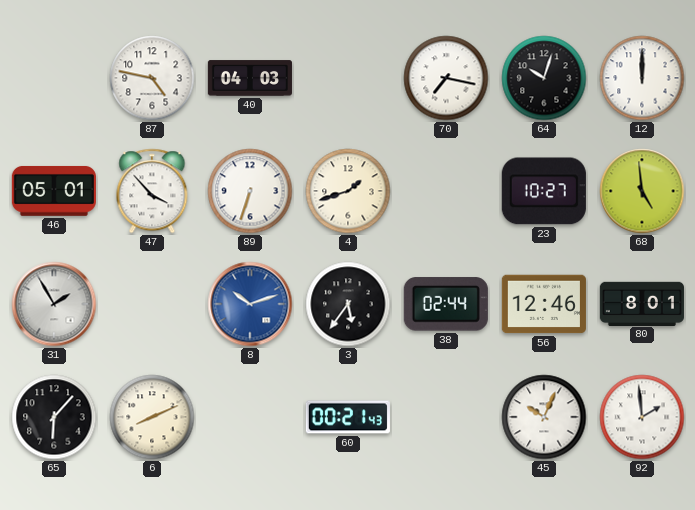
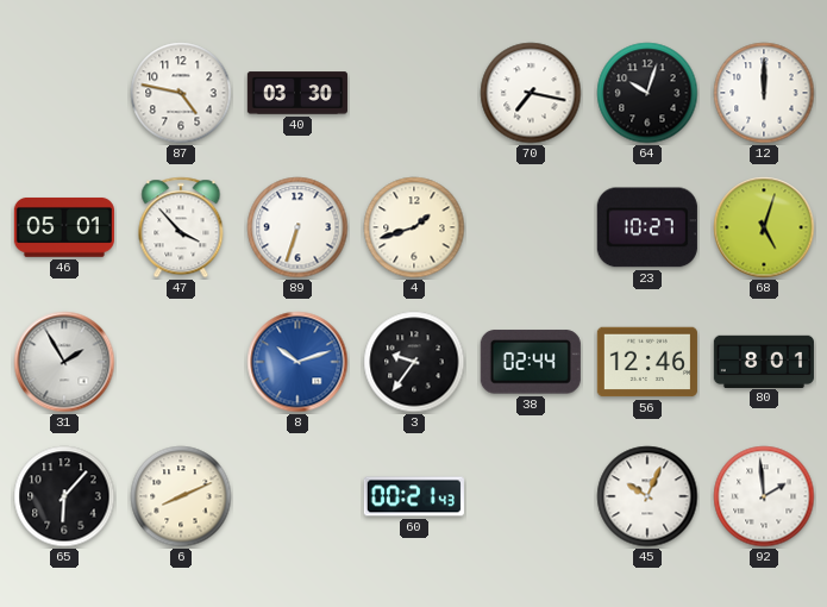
40: 04:03 -> 03:30 (297, 93)
68: 4:59 -> 5:03 (764, 227)
3: 5:36 -> 9:36 (414, 362)
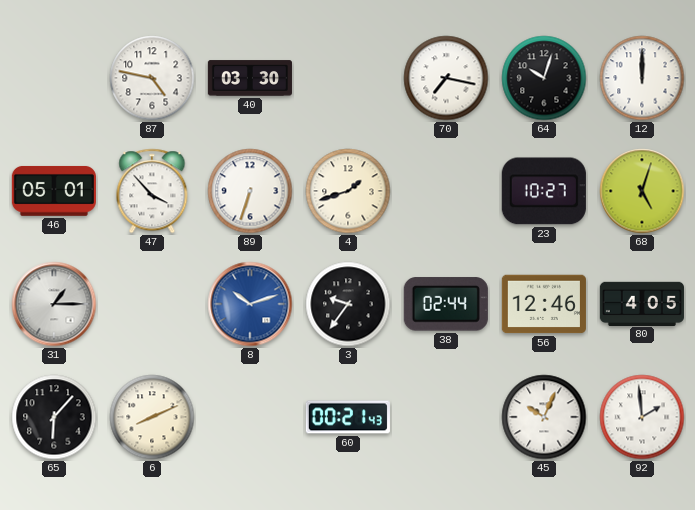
31: 1:55 -> 1:15 (54, 304)
80: 8:01 -> 4:05 (642, 303)
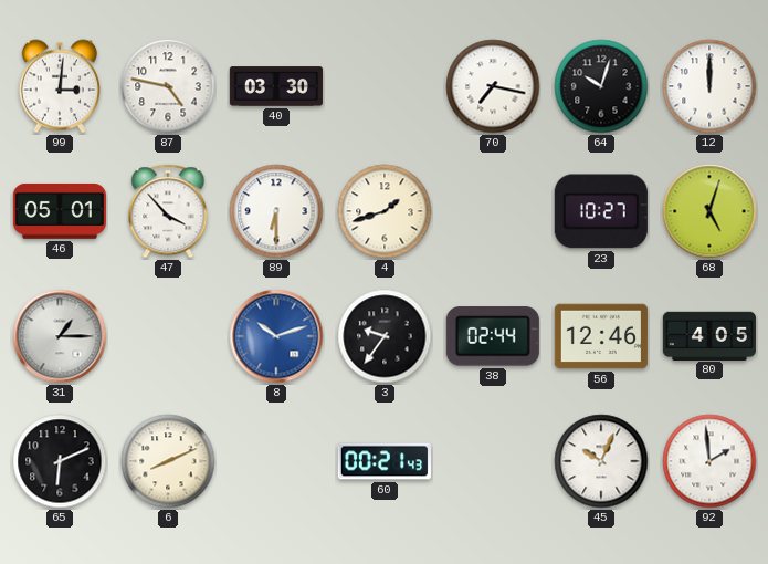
99: none -> 3:01 (60, 86)
89: 6:33 -> 6:30 (276, 211)
65: 6:07 -> 6:11 (60, 461)
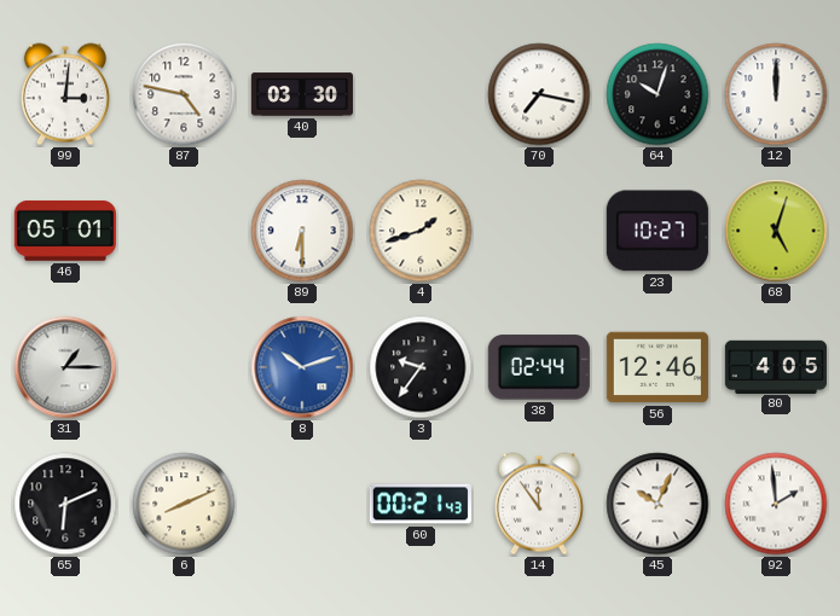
47: 3:53 -> none (168, 211)
14: none -> 11:54 (539, 504)
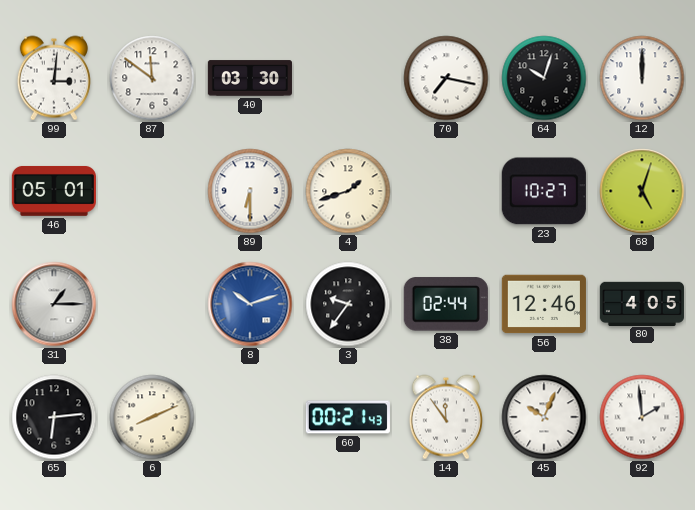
87: 4:47 -> 11:51 (152, 78)
65: 6:11 -> 6:14 (54, 417)
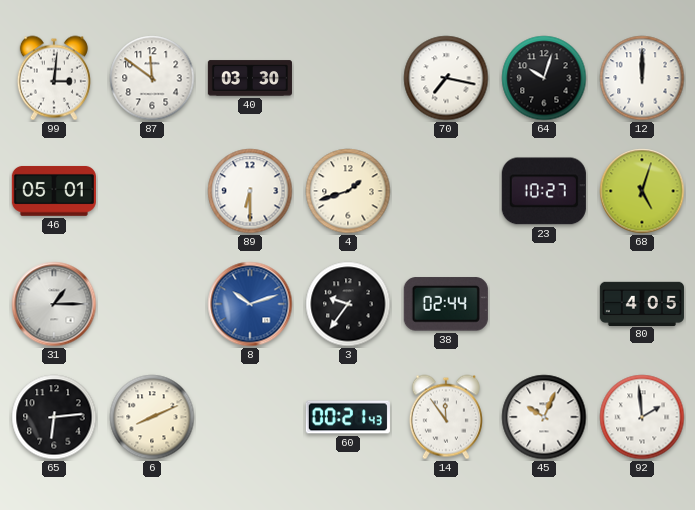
56: 12:46 -> none (544, 304)
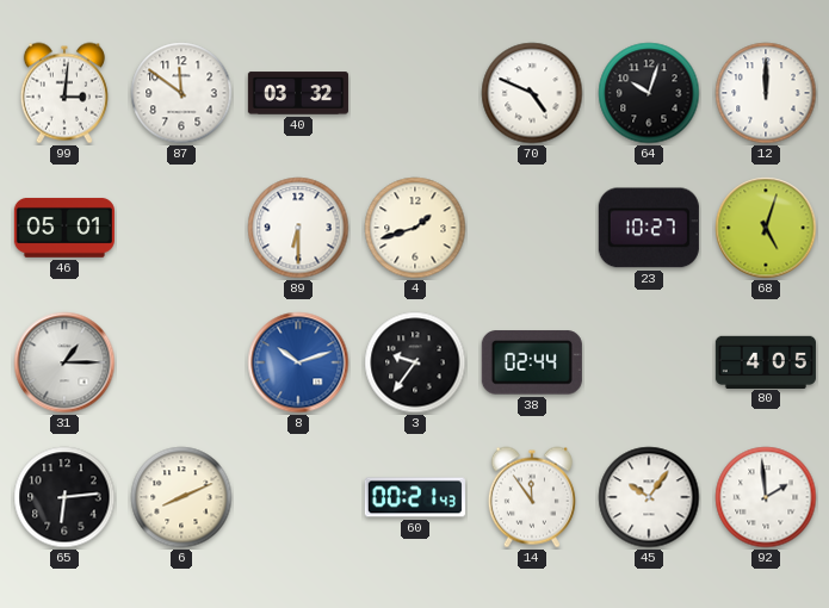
40: 03:30 -> 03:32 (298, 93)
70: 7:17 -> 4:49 (532, 93)
45: 10:04 -> 10:06 (649, 497)
